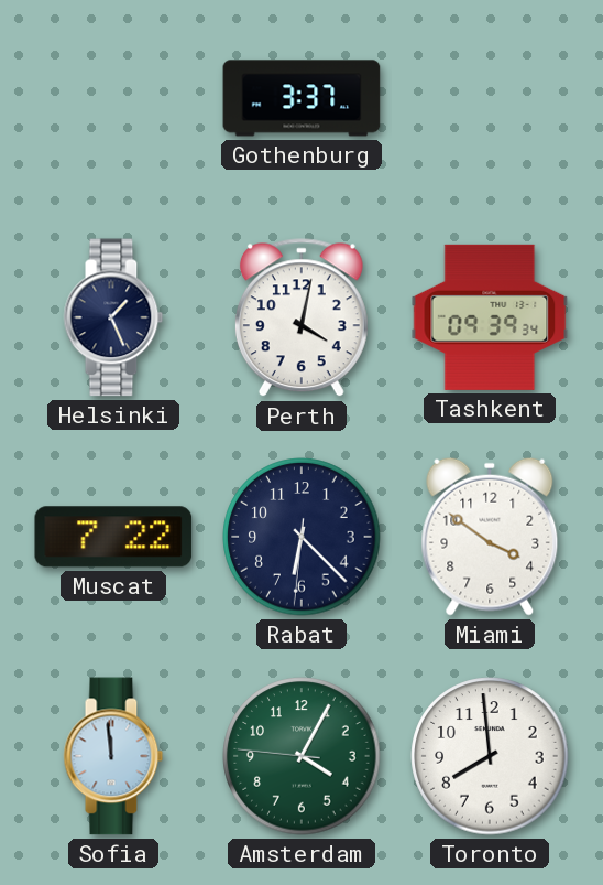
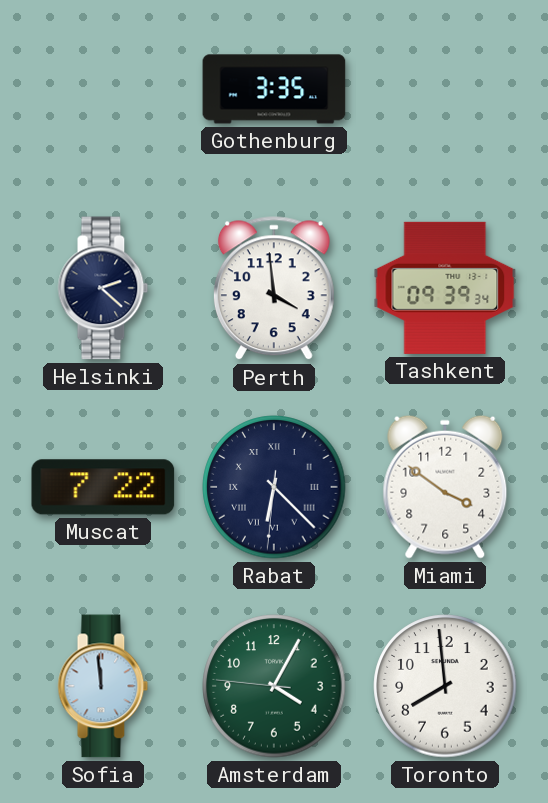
Gothenburg: 3:37 -> 3:35 (274, 89)
Helsinki: 1:26 -> 2:22 (103, 288)
Perth: 4:02 -> 3:59 (274, 289)
Rabat numerals: Arabic -> Roman (274, 487)
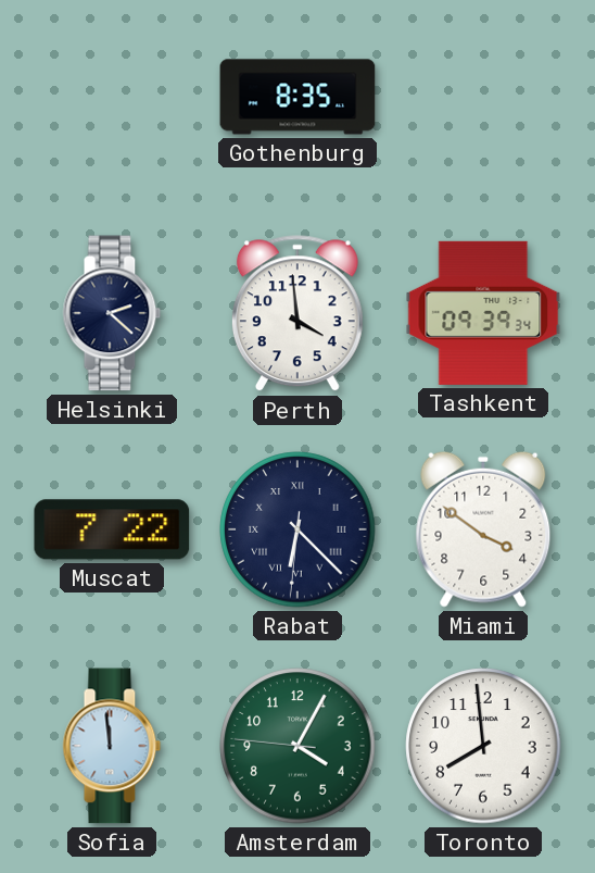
Gothenburg: 3:35 -> 8:35 (297, 97)
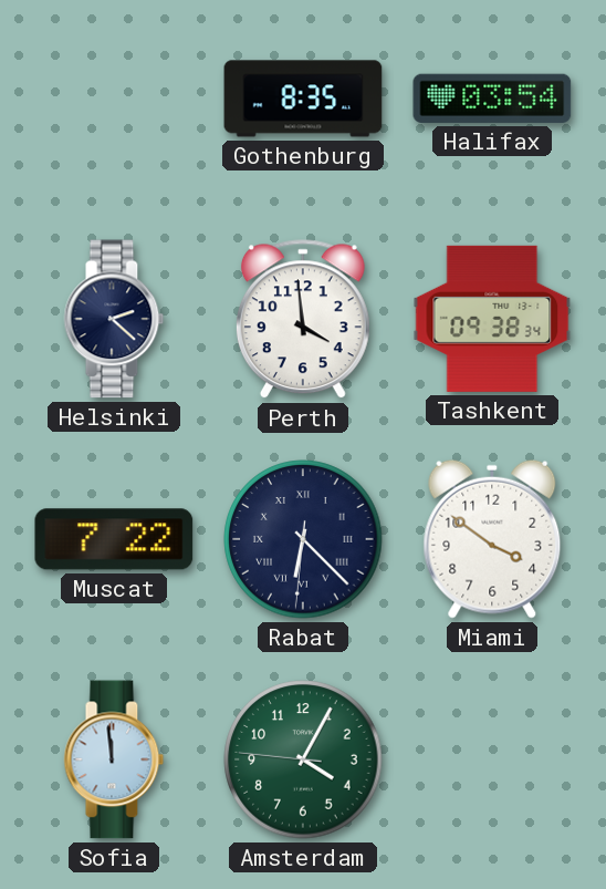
Halifax: none -> 03:54 (492, 99)
Tashkent: 09:39 -> 09:38 (492, 319)
Toronto: 7:59 -> none (483, 746)
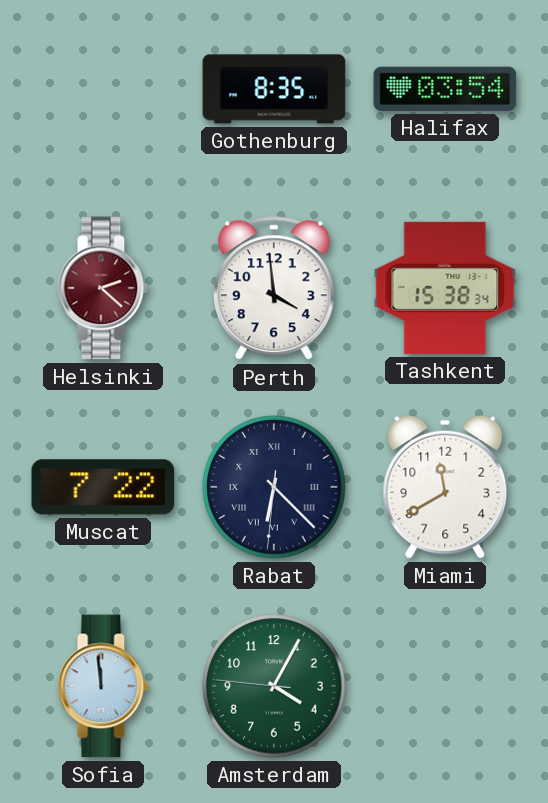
Helsinki dial: navy -> burgundy (103, 288)
Tashkent: 09:38 -> 15:38 (445, 288)
Miami: 3:51 -> 11:40 (445, 487)
